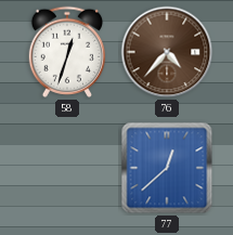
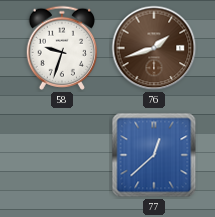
58: 12:33 -> 9:33 (61, 48)
76: 4:37 -> 1:42 (154, 48)
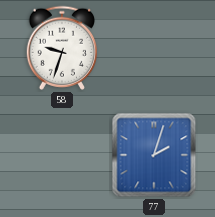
76: 1:42 -> none (154, 48)
77: 12:38 -> 2:03 (154, 155)
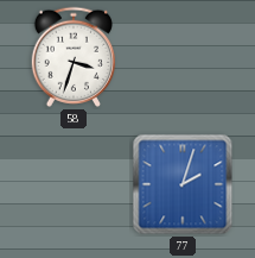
58: 9:33 -> 3:33 (72, 57)
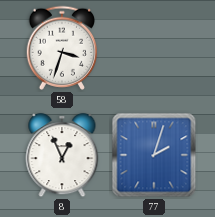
8: none -> 12:56 (62, 155)
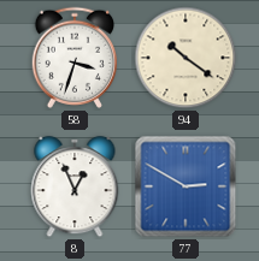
94: none -> 10:21 (186, 58)
77: 2:03 -> 2:50 (186, 186)
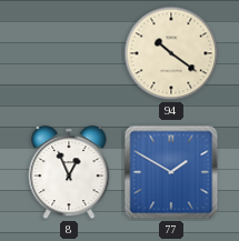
58: 3:33 -> none (73, 58)
77: 2:50 -> 1:50 (171, 172)
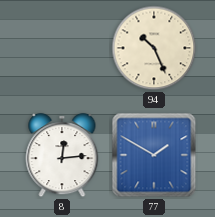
94: 10:21 -> 10:26 (154, 48)
8: 12:56 -> 12:14 (62, 155)
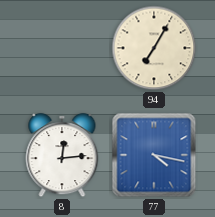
94: 10:26 -> 7:05 (154, 48)
77: 1:50 -> 4:17 (154, 155)
